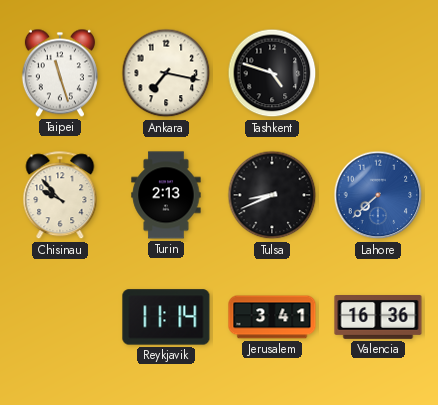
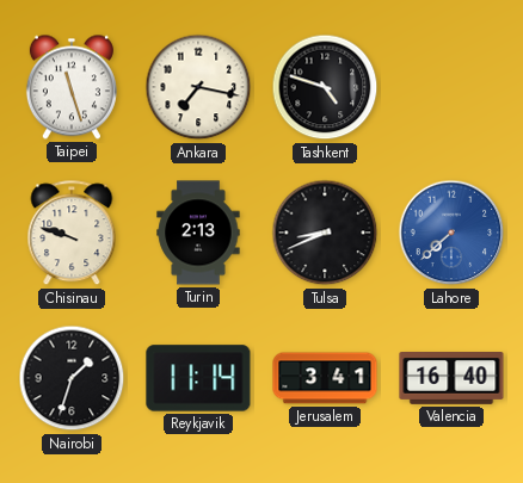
Chisinau: 9:53 -> 9:48 (72, 234)
Nairobi: none -> 1:33 (72, 378)
Valencia: 16:36 -> 16:40 (451, 379)
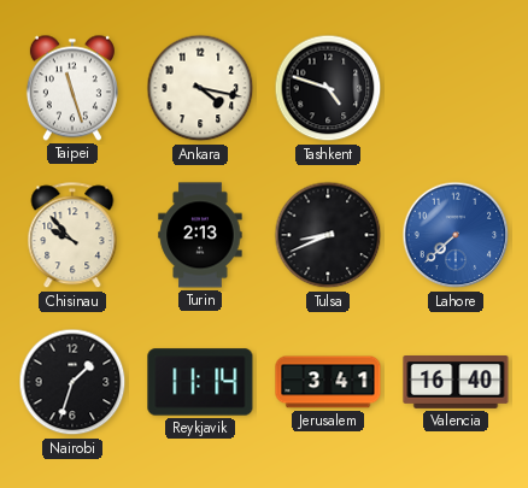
Ankara: 7:17 -> 4:17 (200, 88)
Chisinau: 9:48 -> 9:53 (72, 236)
